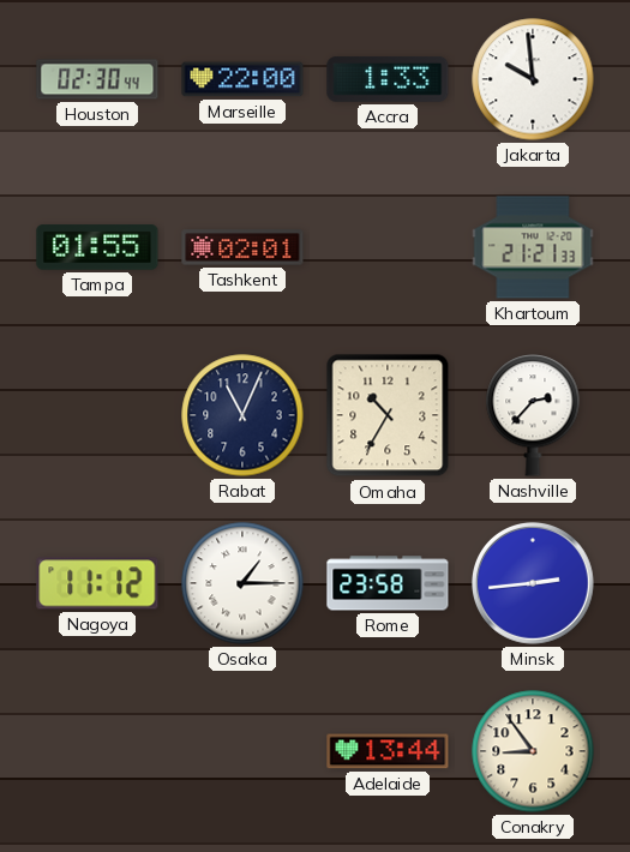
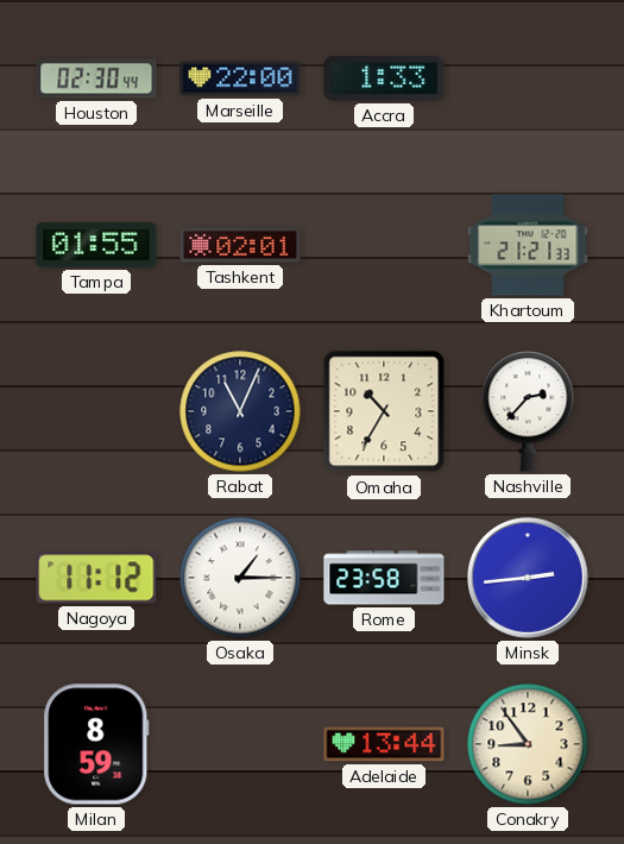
Jakarta: 9:59 -> none (533, 79)
Milan: none -> 8:59 (96, 744)
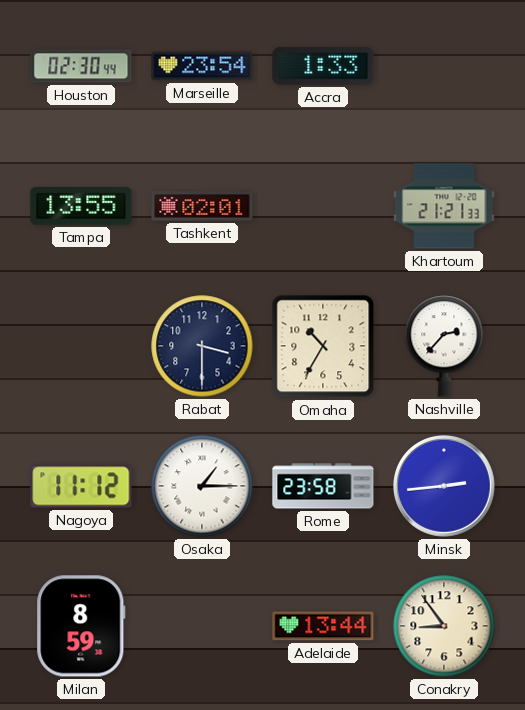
Marseille: 22:00 -> 23:54 (202, 66)
Tampa: 01:55 -> 13:55 (81, 206)
Rabat: 11:04 -> 3:30 (202, 346)
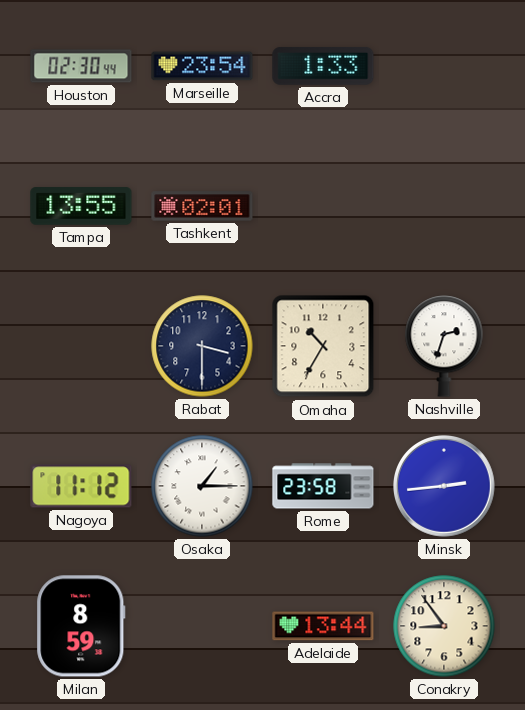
Khartoum: 21:21 -> none (444, 206)
Nashville: 2:37 -> 2:33 (444, 346)
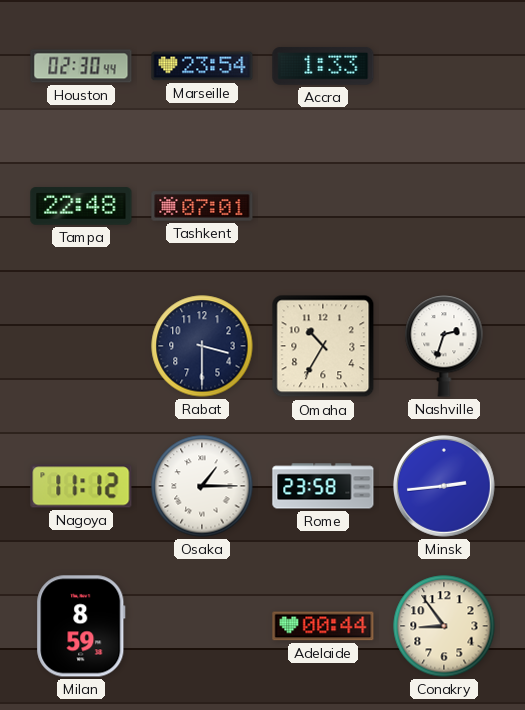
Tampa: 13:55 -> 22:48 (81, 206)
Tashkent: 02:01 -> 07:01 (202, 206)
Adelaide: 13:44 -> 00:44 (323, 626)
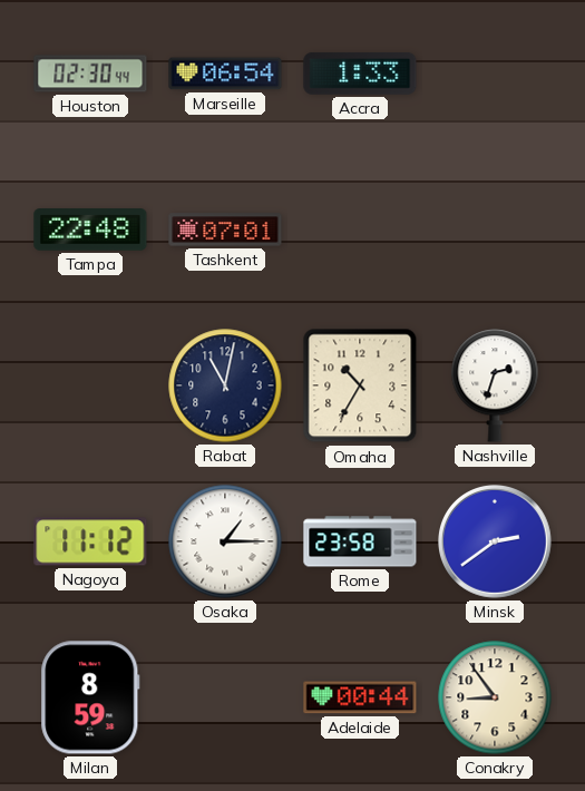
Marseille: 23:54 -> 06:54 (225, 74)
Rabat: 3:30 -> 11:02 (225, 385)
Minsk: 2:44 -> 2:39 (496, 543)
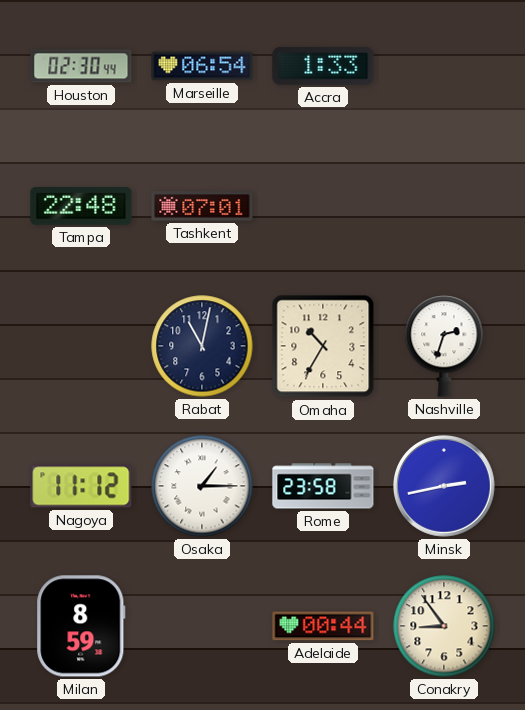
Minsk: 2:39 -> 2:43 (445, 487)
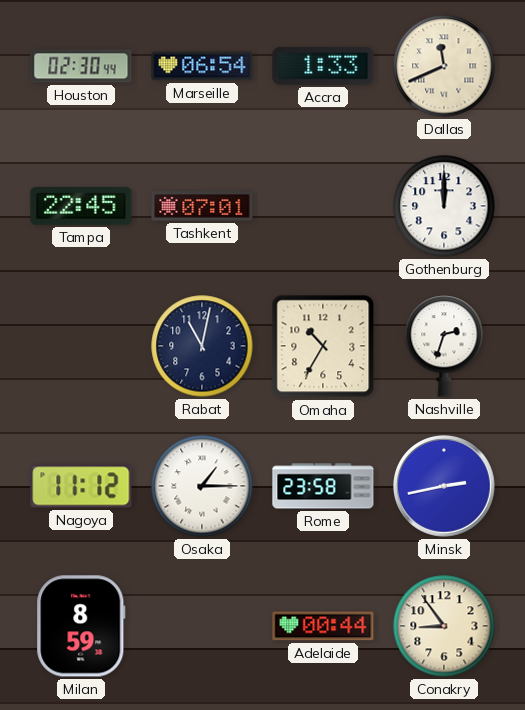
Dallas: none -> 11:41 (444, 66)
Tampa: 22:48 -> 22:45 (81, 206)
Gothenburg: none -> 12:00 (444, 206)
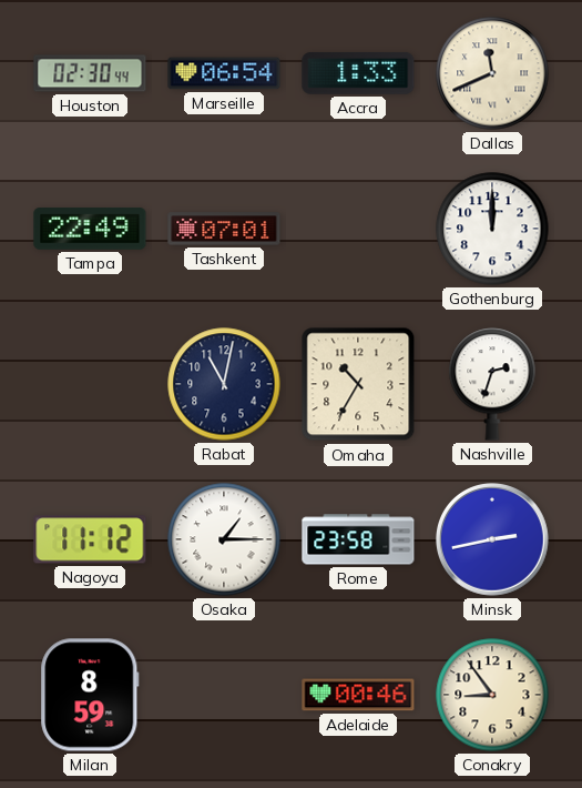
Tampa: 22:45 -> 22:49 (90, 229)
Adelaide: 00:44 -> 00:46 (358, 695)
